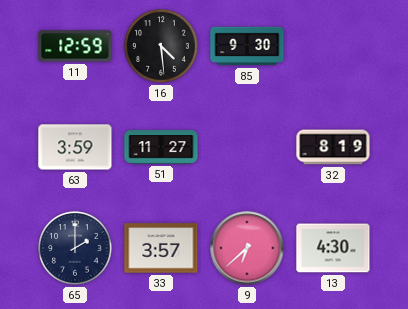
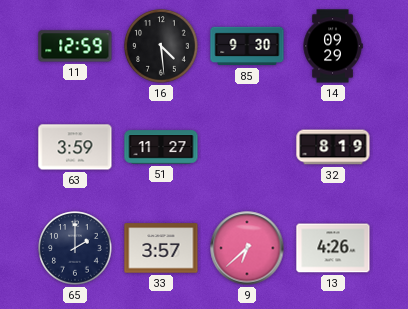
14: none -> 09:29 (333, 46)
13: 4:30 -> 4:26 (333, 248)
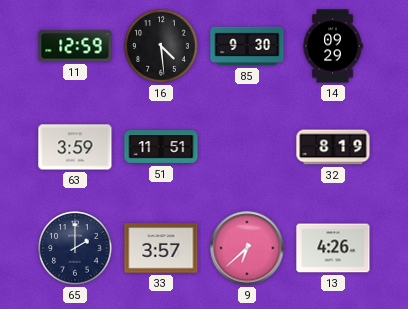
51: 11:27 -> 11:51 (161, 147)
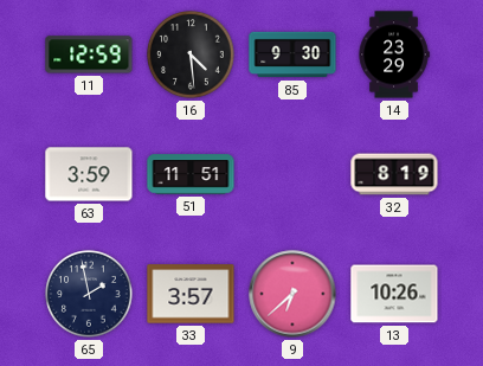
14: 09:29 -> 23:29 (394, 54)
65: 2:00 -> 1:58 (89, 294)
13: 4:26 -> 10:26 (394, 294)
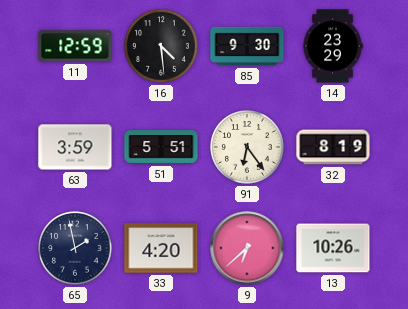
51: 11:51 -> 5:51 (161, 147)
91: none -> 6:24 (247, 147)
33: 3:57 -> 4:20 (161, 248)
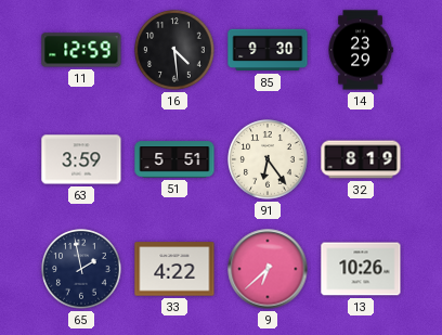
33: 4:20 -> 4:22 (174, 269)
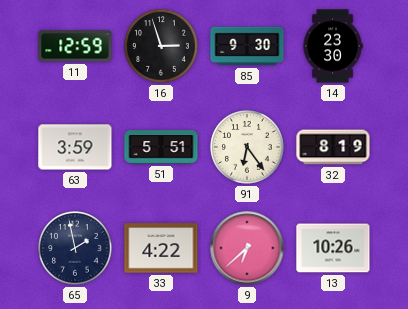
16: 4:29 -> 2:57 (161, 46)
14: 23:29 -> 23:30 (333, 46)
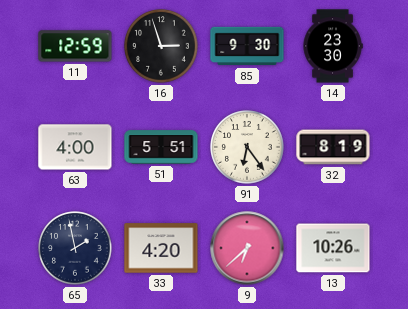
63: 3:59 -> 4:00 (75, 147)
33: 4:22 -> 4:20 (161, 248)
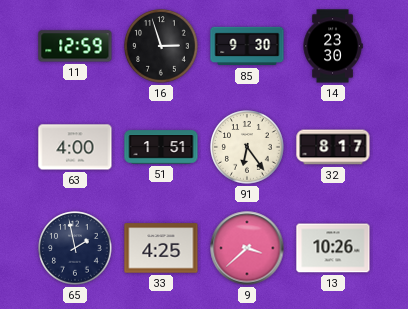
51: 5:51 -> 1:51 (161, 147)
32: 8:19 -> 8:17 (333, 147)
33: 4:20 -> 4:25 (161, 248)
9: 6:38 -> 3:38 (247, 248)
